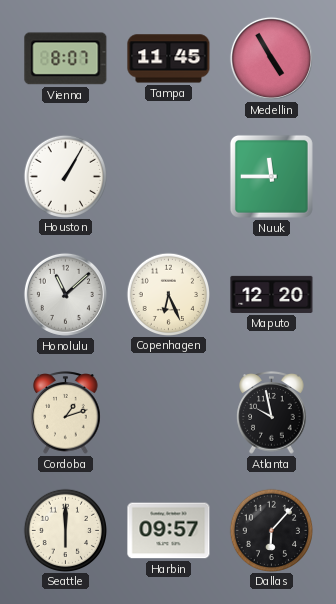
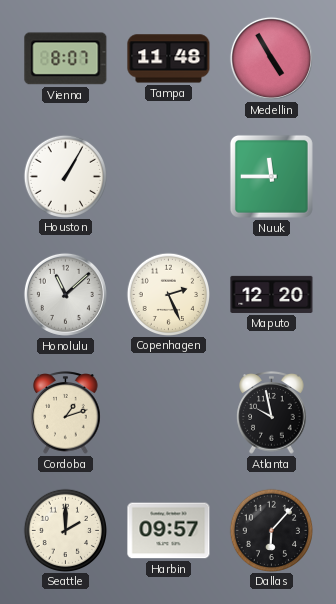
Tampa: 11:45 -> 11:48 (169, 59)
Copenhagen: 6:26 -> 2:26 (168, 294)
Seattle: 6:00 -> 2:00 (65, 530)
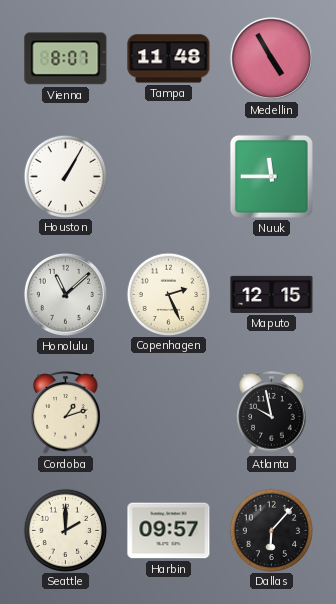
Maputo: 12:20 -> 12:15 (272, 294)
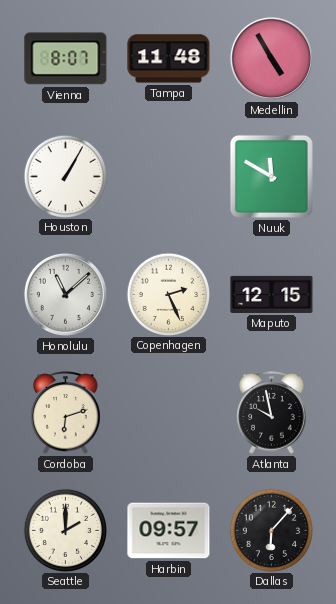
Nuuk: 11:45 -> 11:50 (271, 176)
Cordoba: 1:12 -> 6:12 (66, 413)
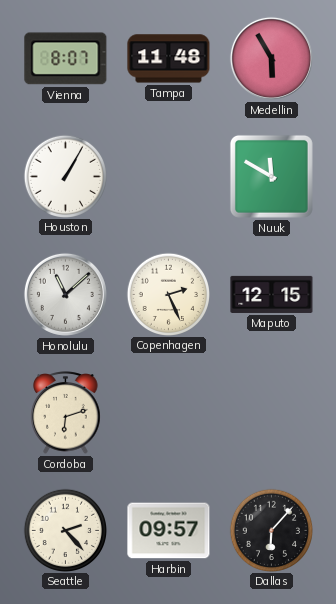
Medellin: 4:55 -> 5:55 (271, 58)
Atlanta: 9:58 -> none (272, 413)
Seattle: 2:00 -> 2:23 (65, 530)
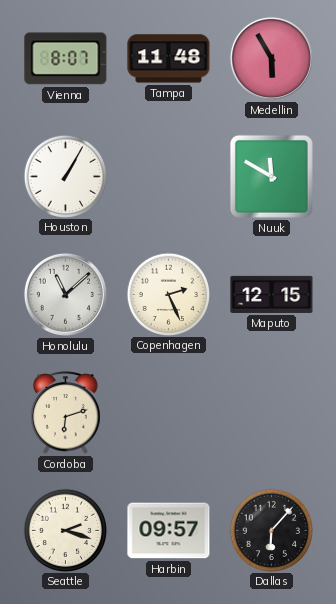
Seattle: 2:23 -> 2:18 (65, 530)
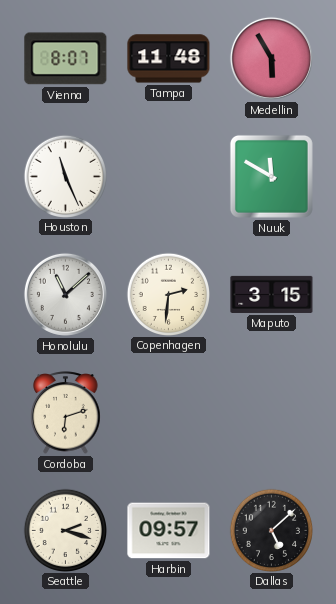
Houston: 1:05 -> 11:26 (65, 176)
Copenhagen: 2:26 -> 2:31 (168, 294)
Maputo: 12:15 -> 3:15 (272, 294)
Dallas: 6:07 -> 5:08 (271, 530)
